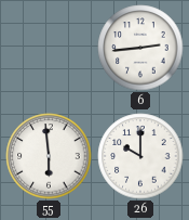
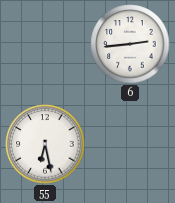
55: 5:59 -> 6:28 (45, 144)
26: 10:00 -> none (140, 156)
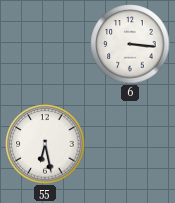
6: 2:44 -> 3:16 (130, 44)
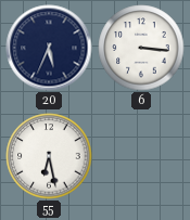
20: none -> 5:34 (49, 48)
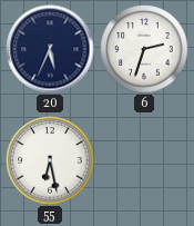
6: 3:16 -> 2:33 (144, 49)
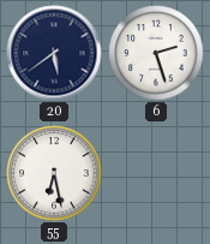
20: 5:34 -> 5:39 (54, 53)
6: 2:33 -> 2:27 (156, 53)
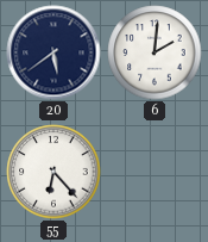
6: 2:27 -> 2:01 (155, 52)
55: 6:28 -> 6:23 (53, 172)
